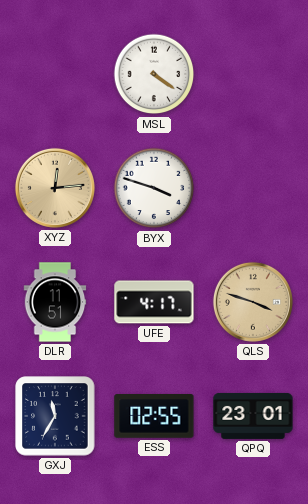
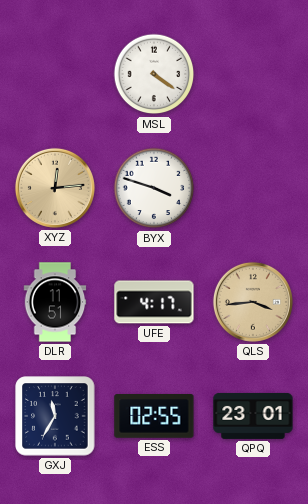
QLS: 3:48 -> 3:44 (253, 302)
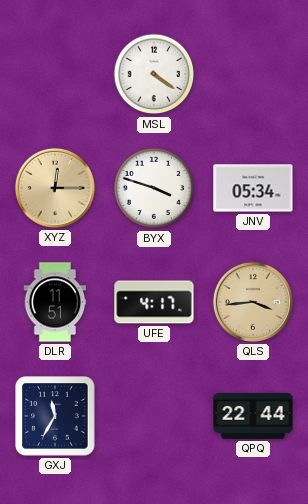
XYZ: 12:14 -> 12:15 (55, 188)
JNV: none -> 05:34 (253, 188)
ESS: 02:55 -> none (154, 417)
QPQ: 23:01 -> 22:44 (253, 416)
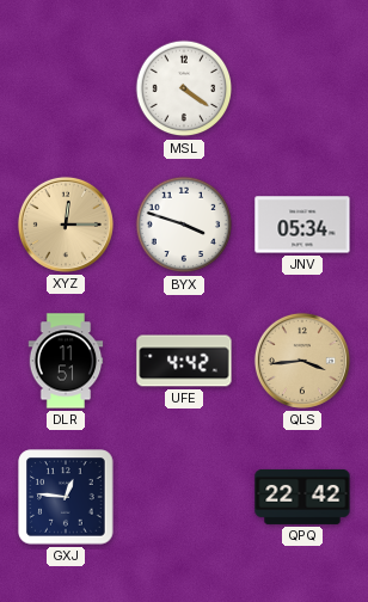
UFE: 4:17 -> 4:42 (184, 361)
GXJ: 11:35 -> 12:46 (66, 497)
QPQ: 22:44 -> 22:42 (302, 497)
